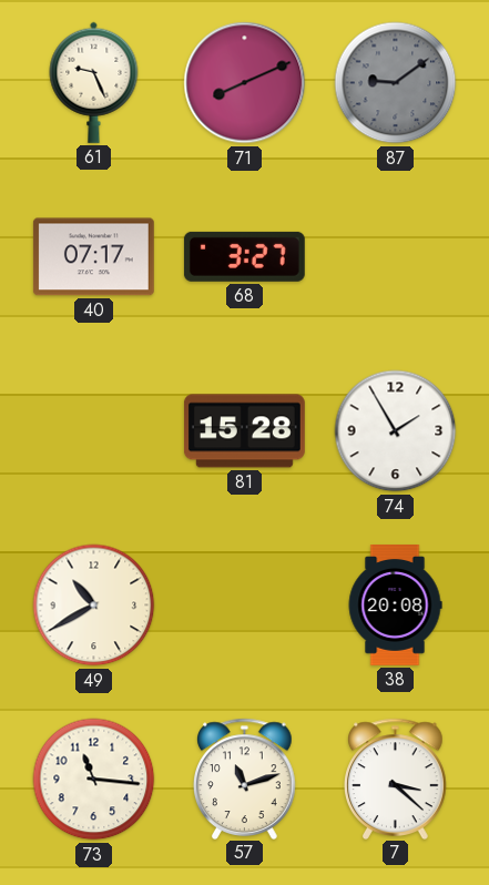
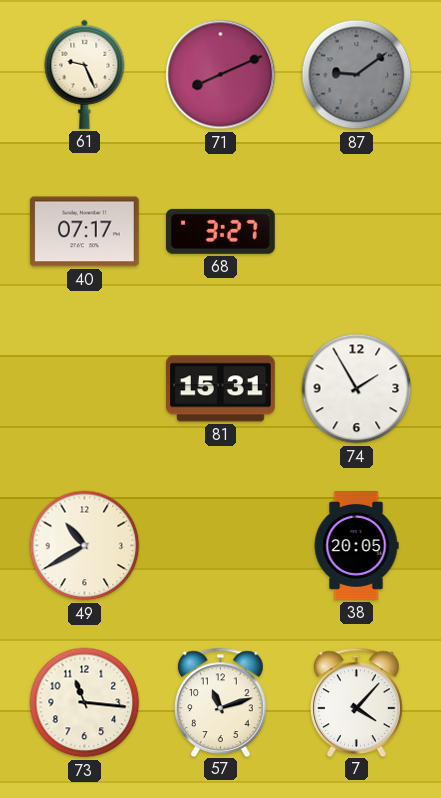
81: 15:28 -> 15:31 (220, 389)
38: 20:08 -> 20:05 (356, 546)
7: 3:22 -> 4:07 (357, 702)
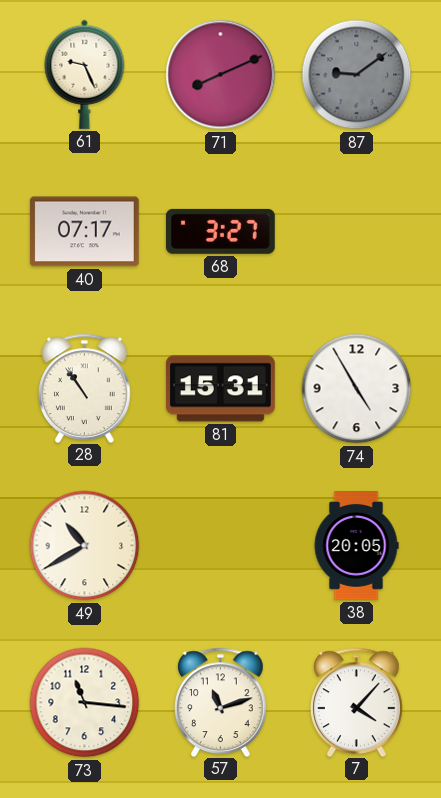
28: none -> 10:54 (85, 388)
74: 1:55 -> 4:55 (357, 389)
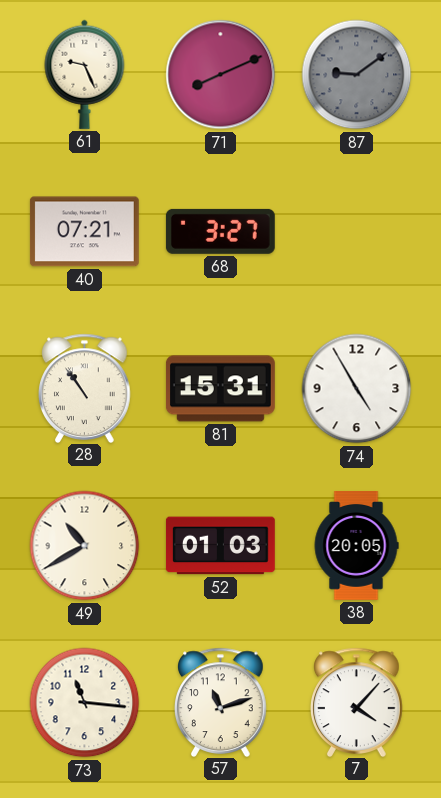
40: 07:17 -> 07:21 (84, 232)
52: none -> 01:03 (220, 546)
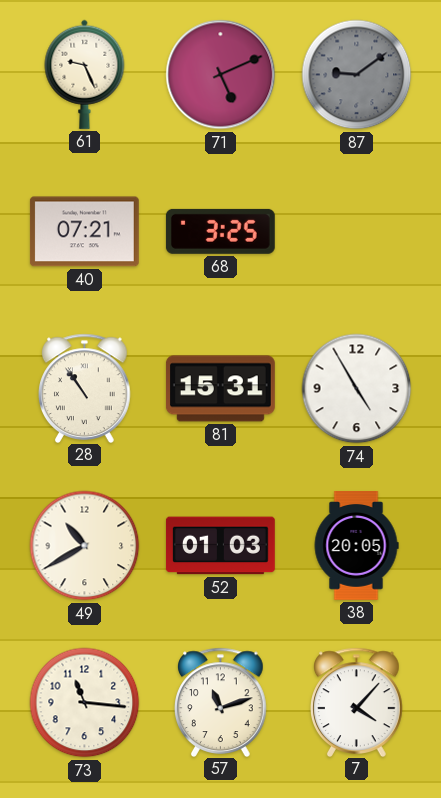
71: 8:11 -> 5:11 (221, 75)
68: 3:27 -> 3:25 (220, 231)
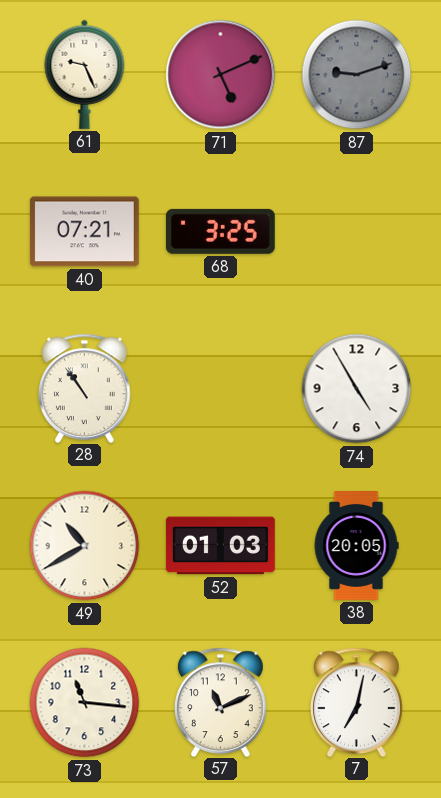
87: 9:09 -> 9:12 (357, 75)
81: 15:31 -> none (220, 389)
57: 11:12 -> 11:11 (221, 702)
7: 4:07 -> 7:02 (357, 702)
